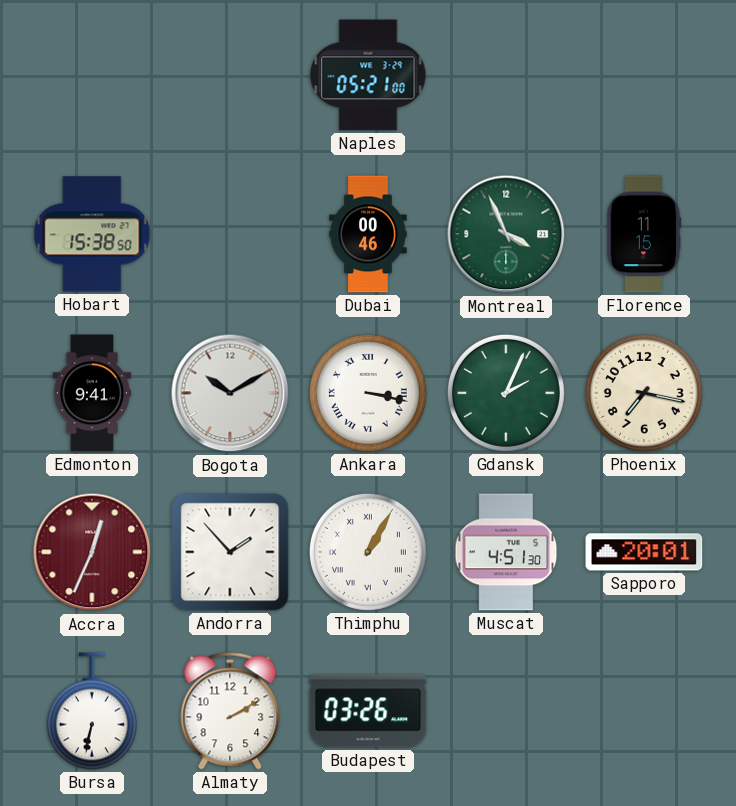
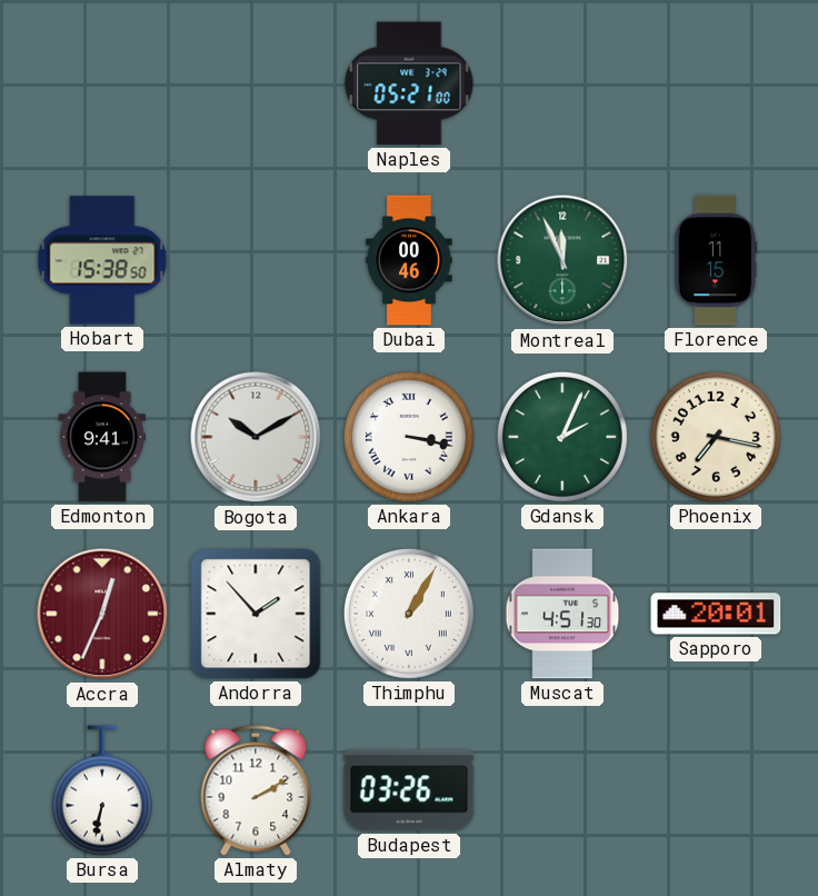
Montreal: 3:56 -> 11:56 (562, 260)
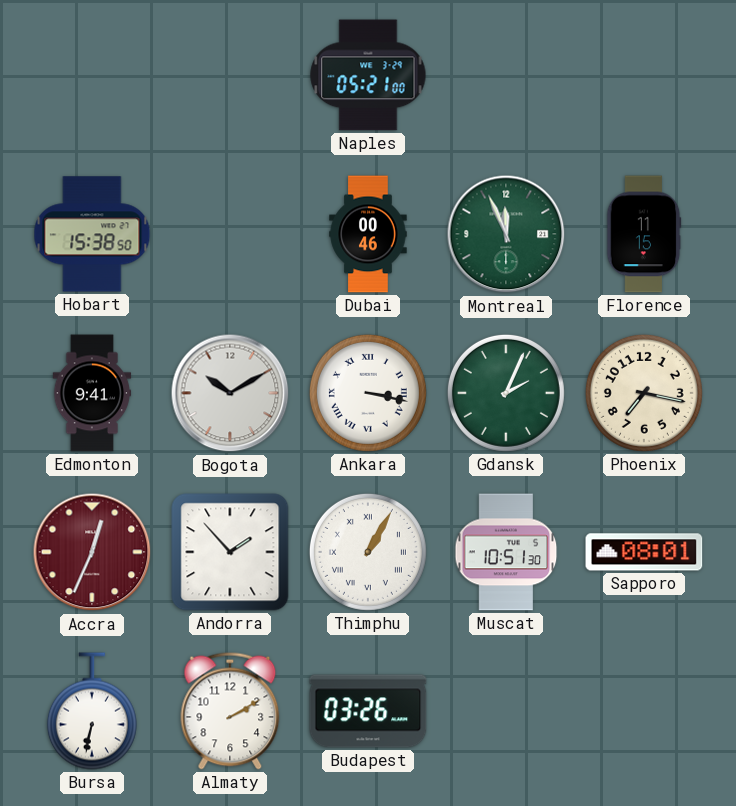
Muscat: 4:51 -> 10:51 (506, 552)
Sapporo: 20:01 -> 08:01 (644, 552)
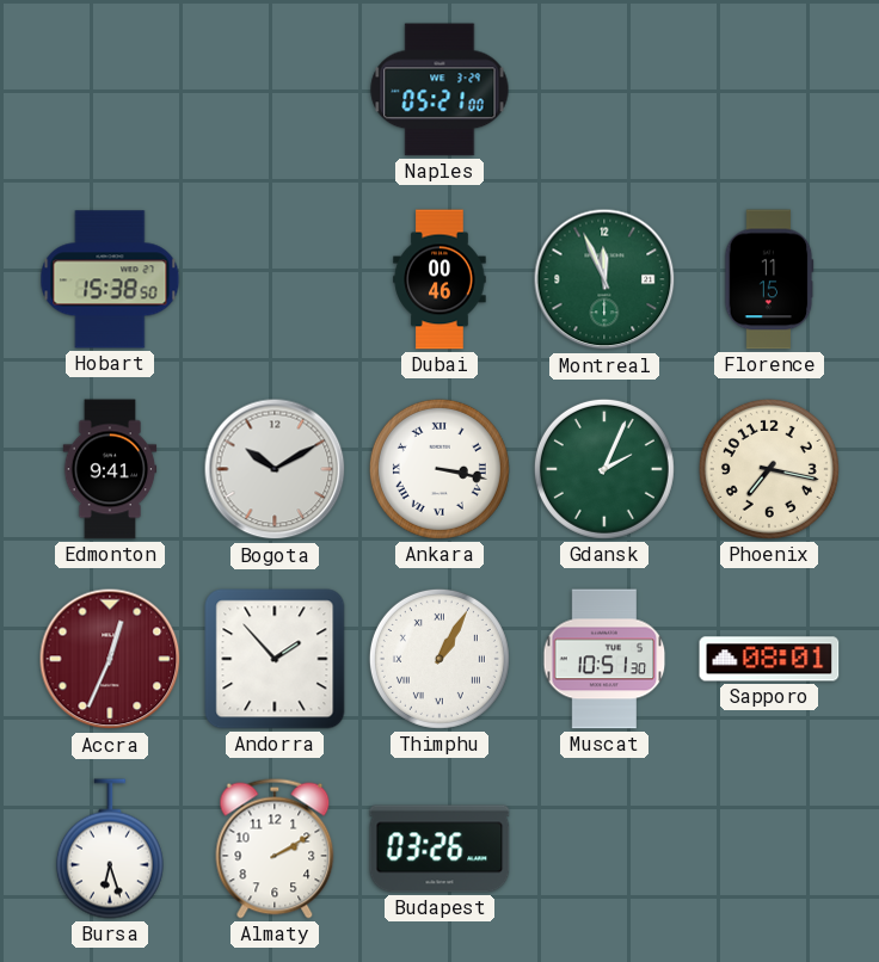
Bursa: 6:32 -> 6:27 (110, 849)
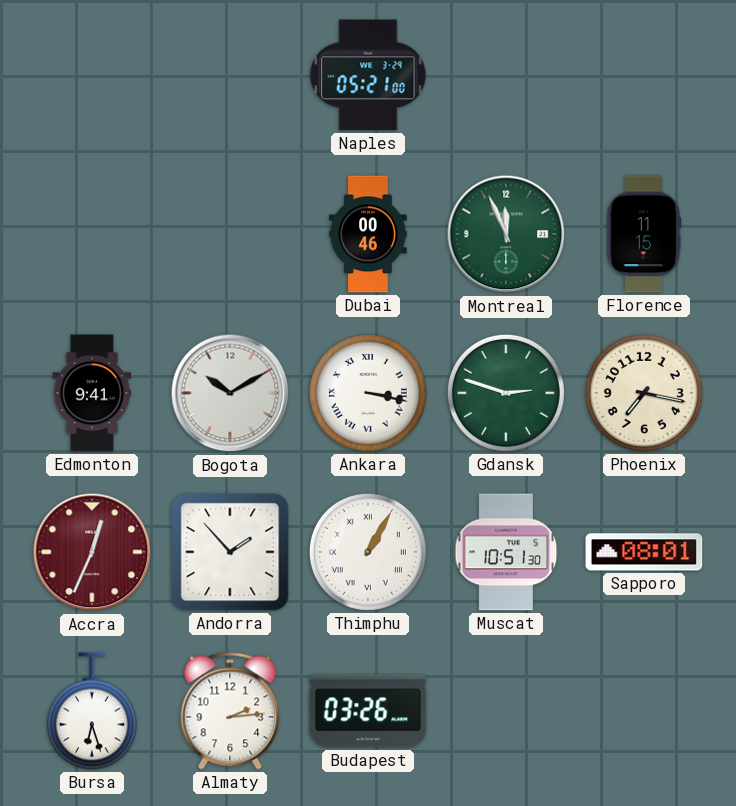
Hobart: 15:38 -> none (110, 279)
Gdansk: 2:04 -> 2:48 (506, 393)
Almaty: 2:10 -> 2:14 (230, 711)
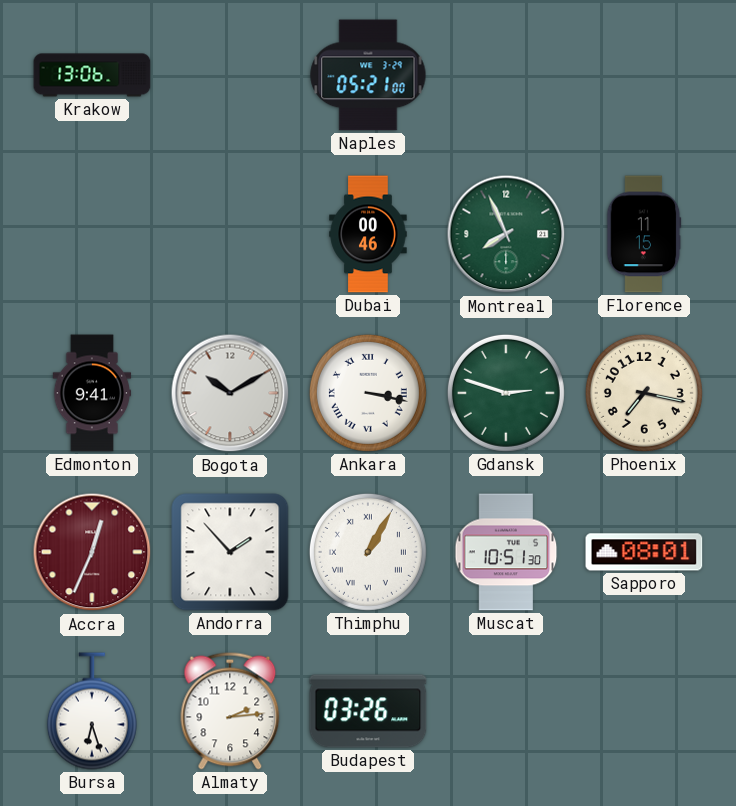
Krakow: none -> 13:06 (92, 75)
Montreal: 11:56 -> 7:56 (506, 234)
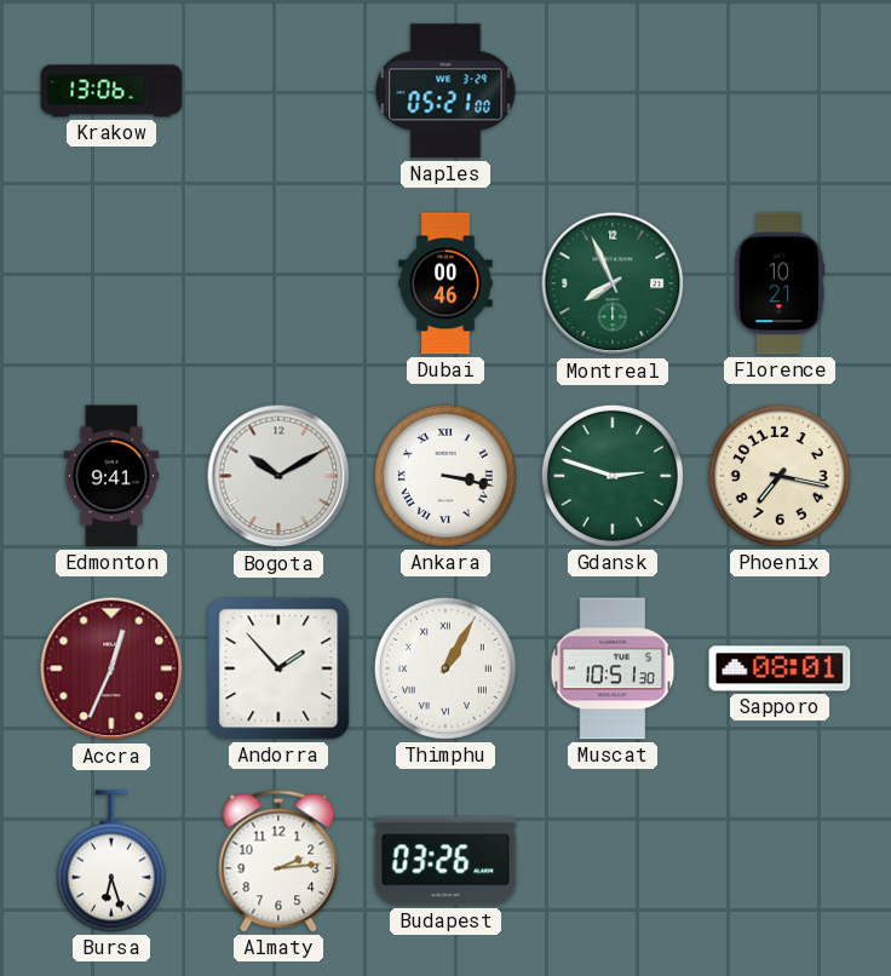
Florence: 11:15 -> 10:21 (780, 283)
